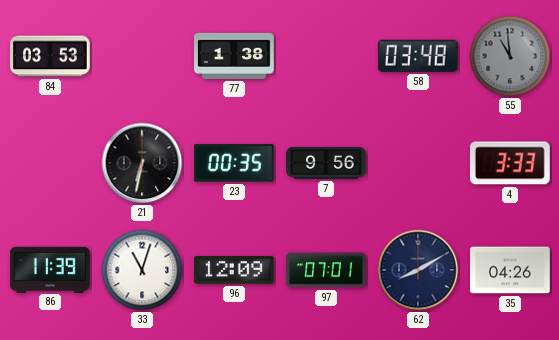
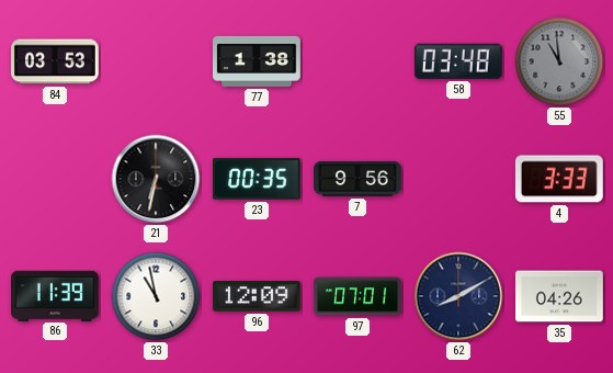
33: 11:03 -> 10:58 (156, 296)
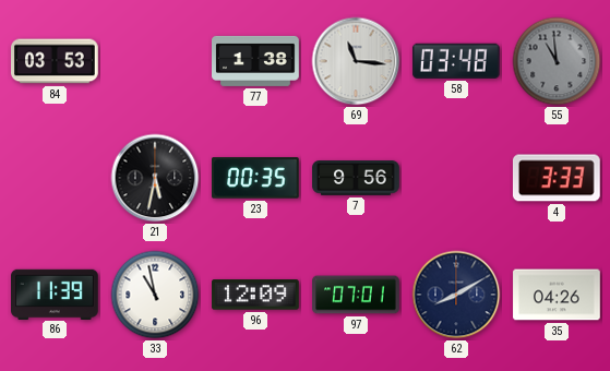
69: none -> 11:16 (356, 61)
21: 6:32 -> 5:32 (155, 178)
